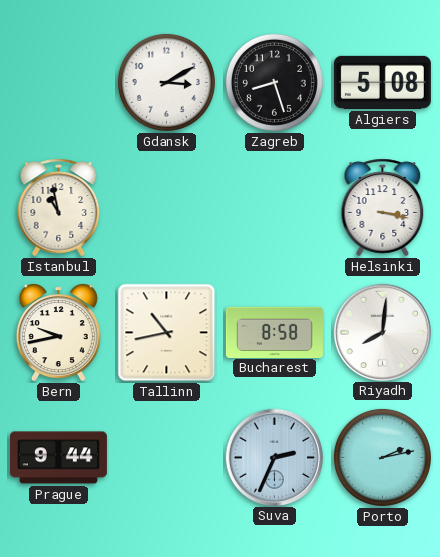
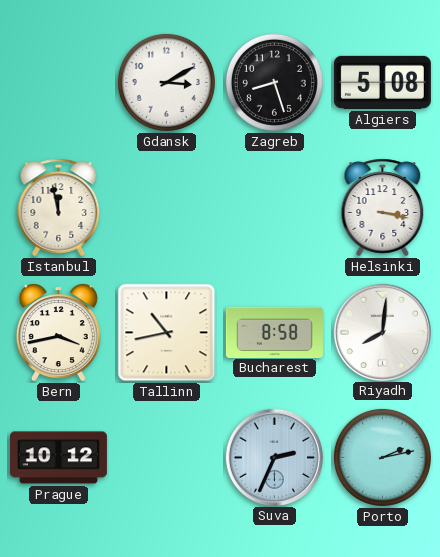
Istanbul: 10:58 -> 11:58 (59, 208)
Bern: 9:43 -> 3:43 (58, 333)
Prague: 9:44 -> 10:12 (58, 458)
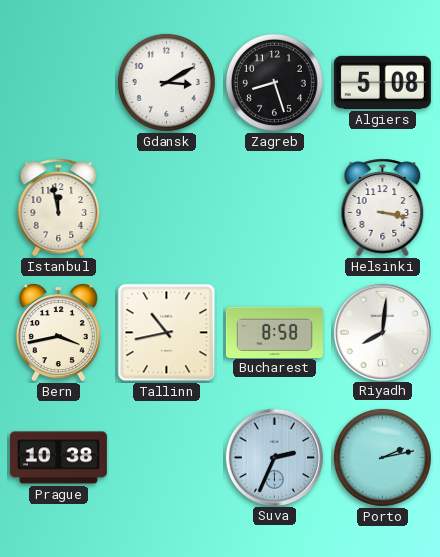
Prague: 10:12 -> 10:38 (58, 458)
